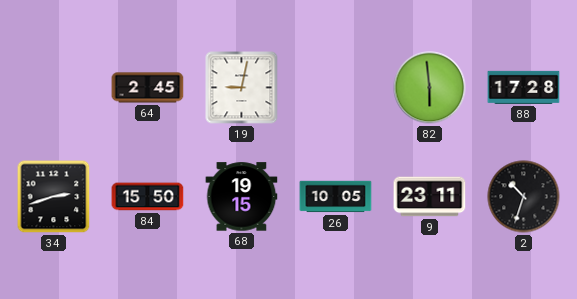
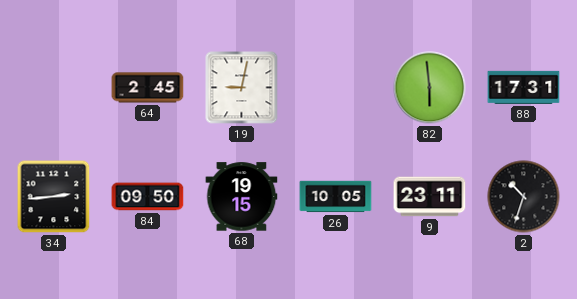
88: 17:28 -> 17:31 (524, 87)
34: 2:42 -> 2:44 (54, 197)
84: 15:50 -> 09:50 (148, 197)
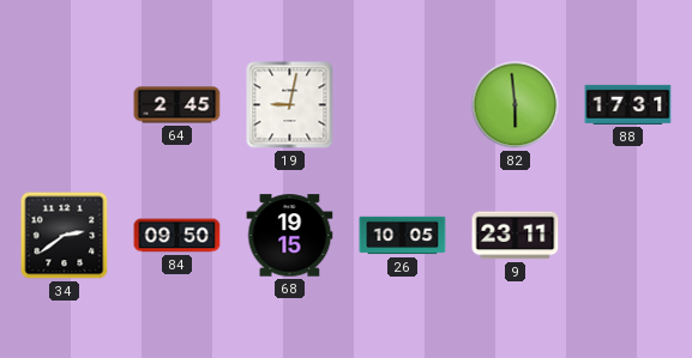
34: 2:44 -> 2:39 (65, 236)
2: 10:33 -> none (524, 197)
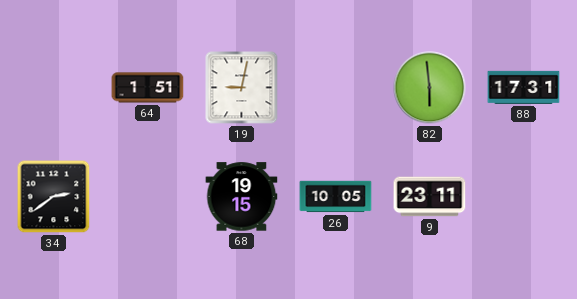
64: 2:45 -> 1:51 (148, 88)
84: 09:50 -> none (177, 236)
